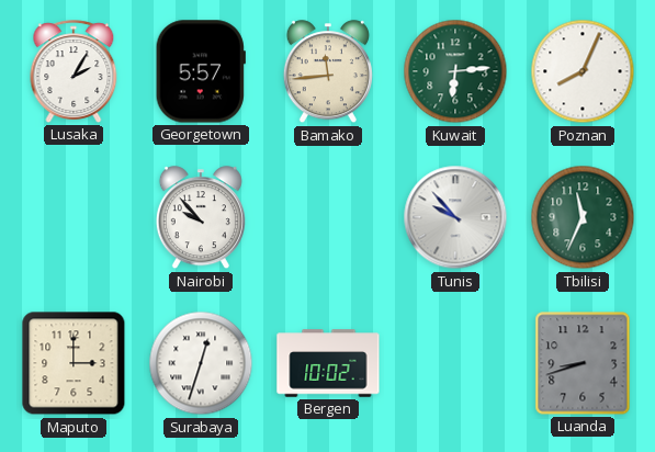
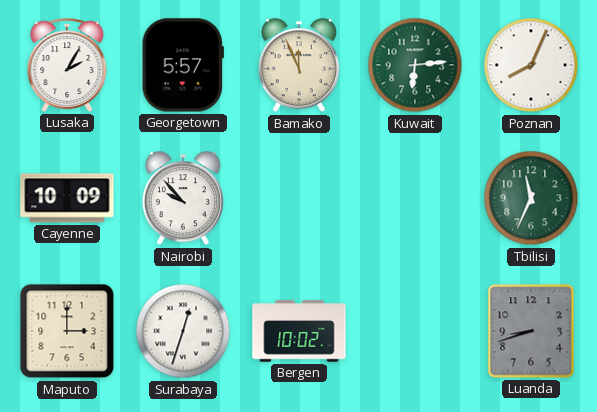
Bamako: 11:44 -> 11:56 (299, 66)
Cayenne: none -> 10:09 (67, 198)
Tunis: 9:53 -> none (455, 217)
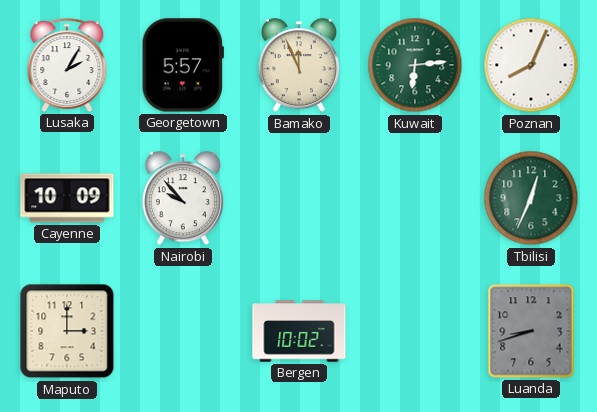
Tbilisi: 11:34 -> 12:34 (531, 198)
Surabaya: 12:33 -> none (183, 331)
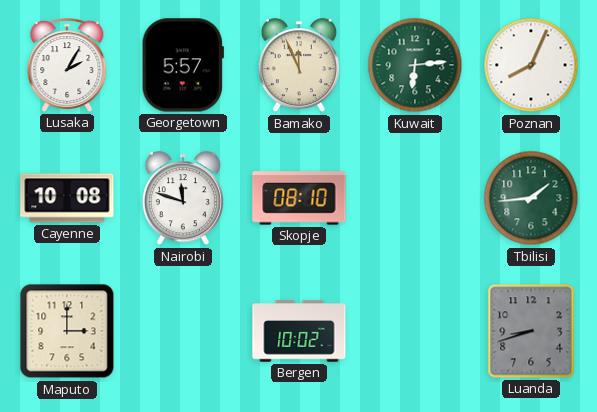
Cayenne: 10:09 -> 10:08 (67, 198)
Nairobi: 9:53 -> 11:48 (183, 199)
Skopje: none -> 08:10 (299, 198)
Tbilisi: 12:34 -> 1:44 (531, 198)
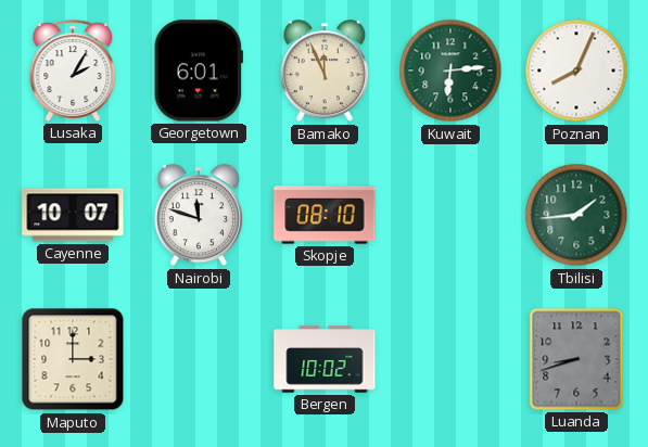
Georgetown: 5:57 -> 6:01 (199, 71)
Cayenne: 10:08 -> 10:07 (73, 215)
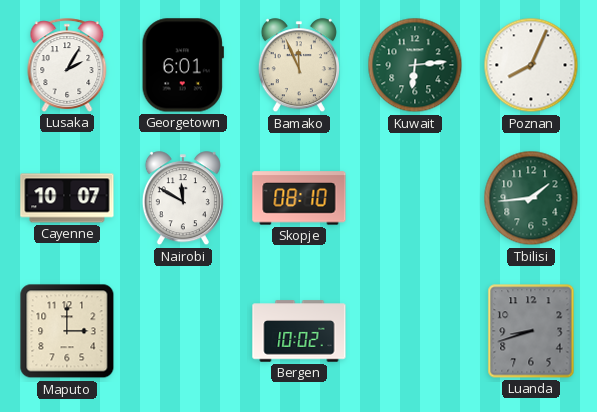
Nairobi: 11:48 -> 11:50 (183, 199)
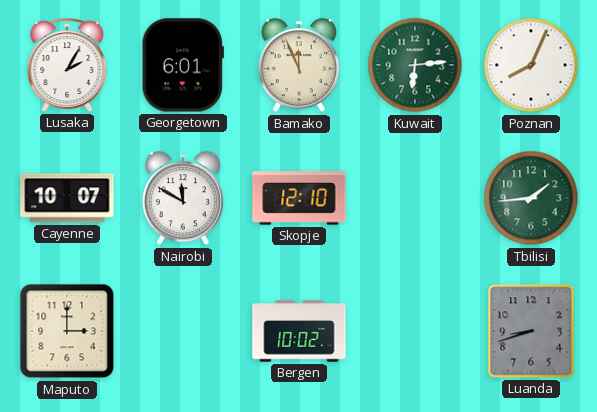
Skopje: 08:10 -> 12:10 (299, 198)
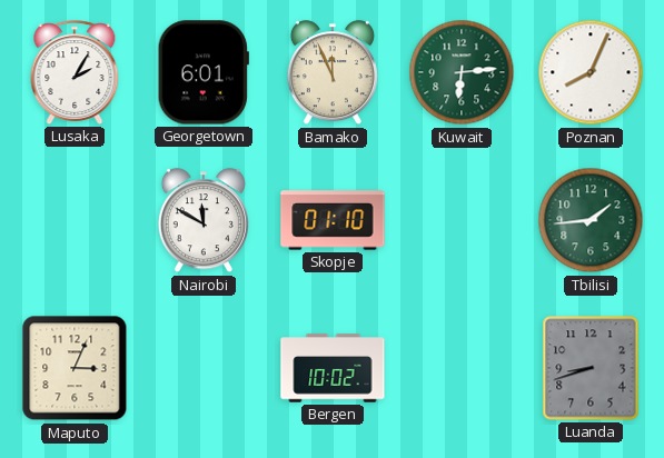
Cayenne: 10:07 -> none (67, 198)
Skopje: 12:10 -> 01:10 (333, 220)
Maputo: 3:00 -> 3:04 (75, 368)
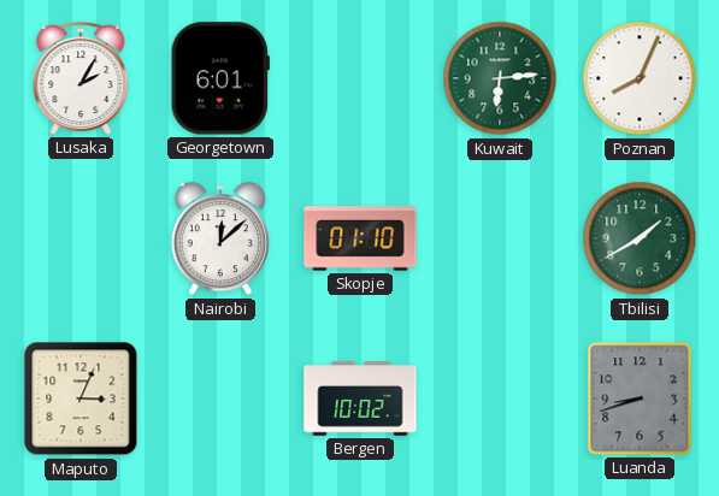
Bamako: 11:56 -> none (333, 73)
Nairobi: 11:50 -> 12:08 (220, 240)
Tbilisi: 1:44 -> 1:40 (640, 238)
